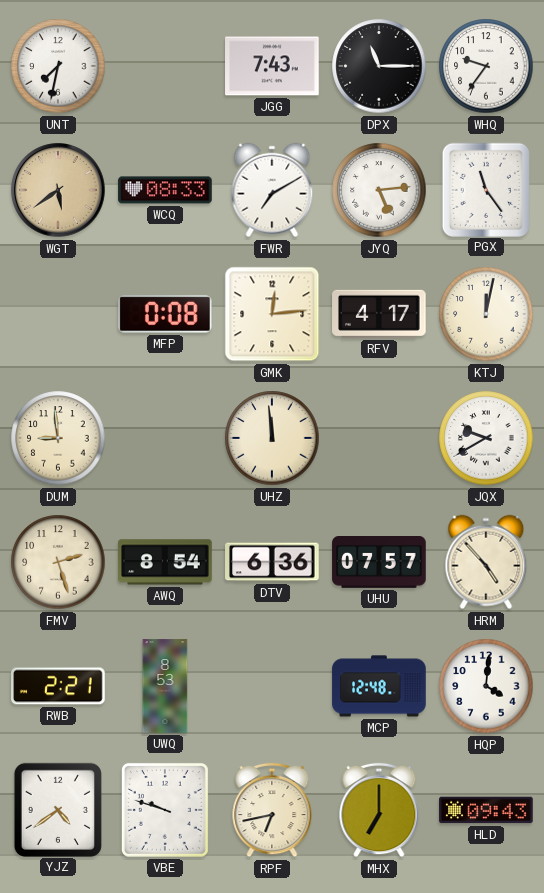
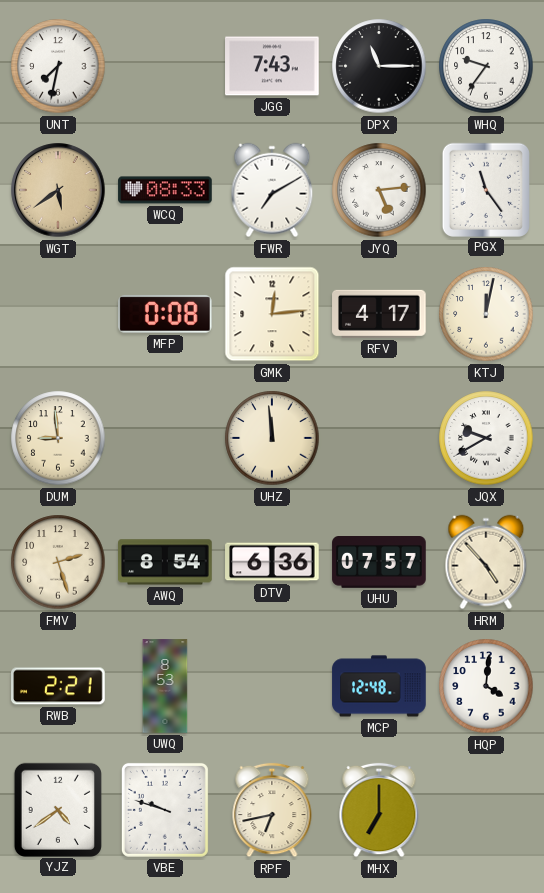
HLD: 09:43 -> none (486, 810)
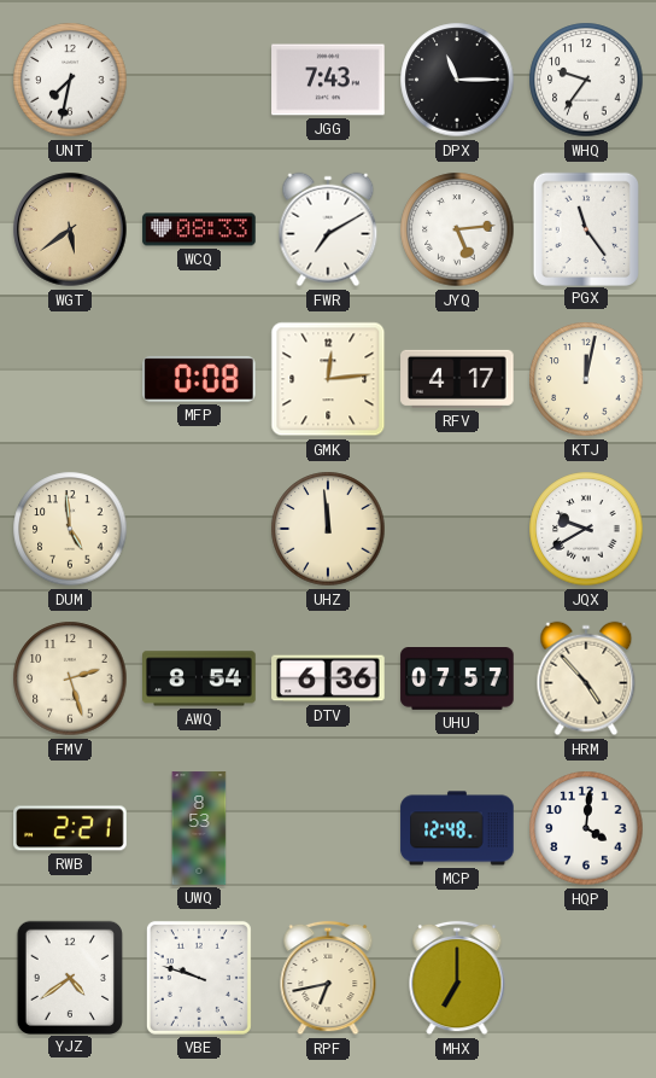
DUM: 8:59 -> 4:59 (70, 529)
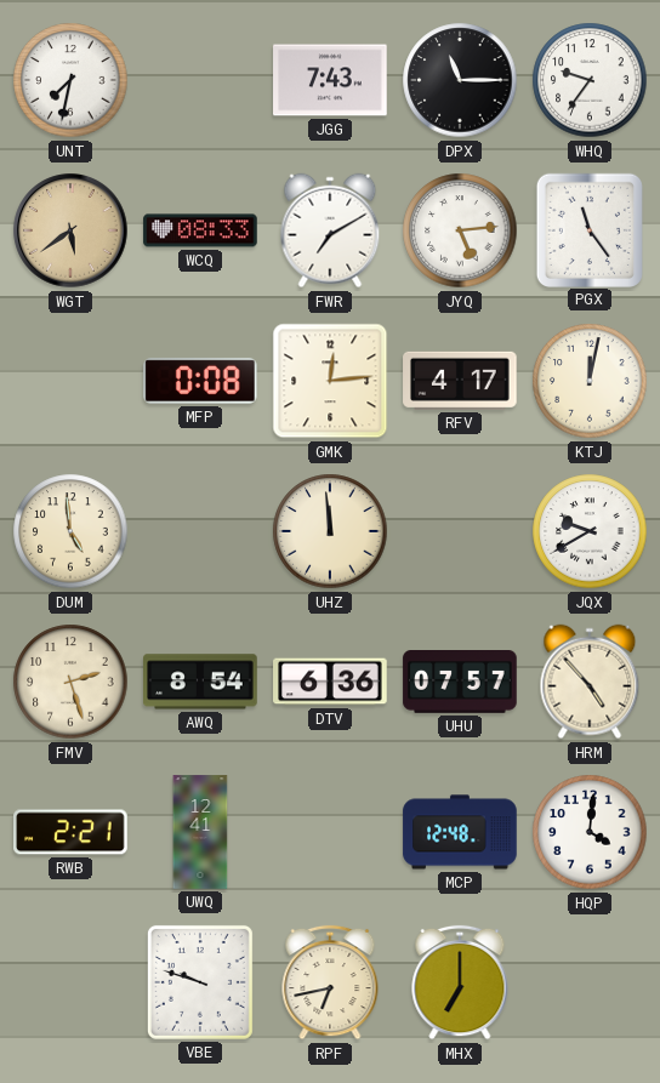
UWQ: 8:53 -> 12:41 (200, 832)
YJZ: 4:39 -> none (70, 977)
